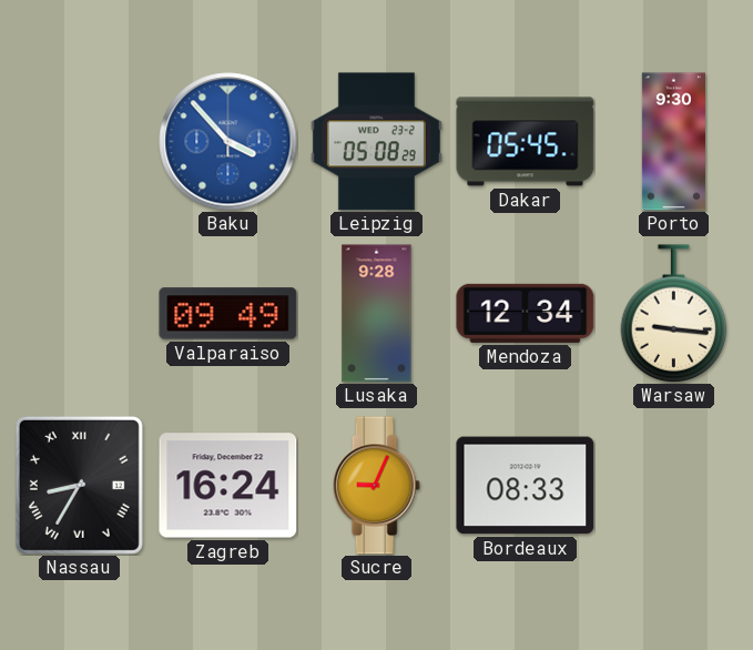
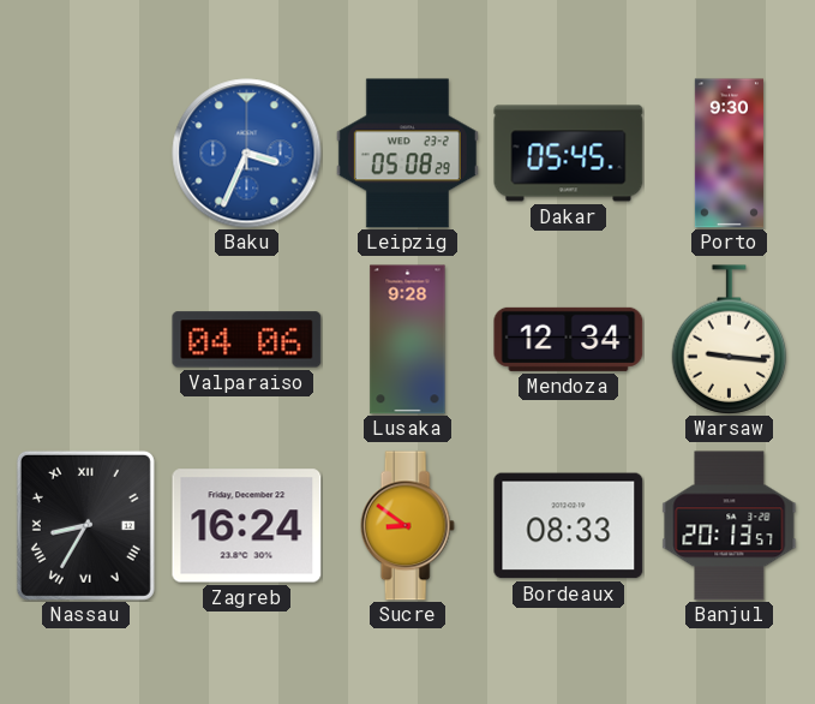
Baku: 3:53 -> 3:34 (247, 154)
Valparaiso: 09:49 -> 04:06 (247, 340)
Sucre: 9:04 -> 8:51 (407, 526)
Banjul: none -> 20:13 (730, 526)
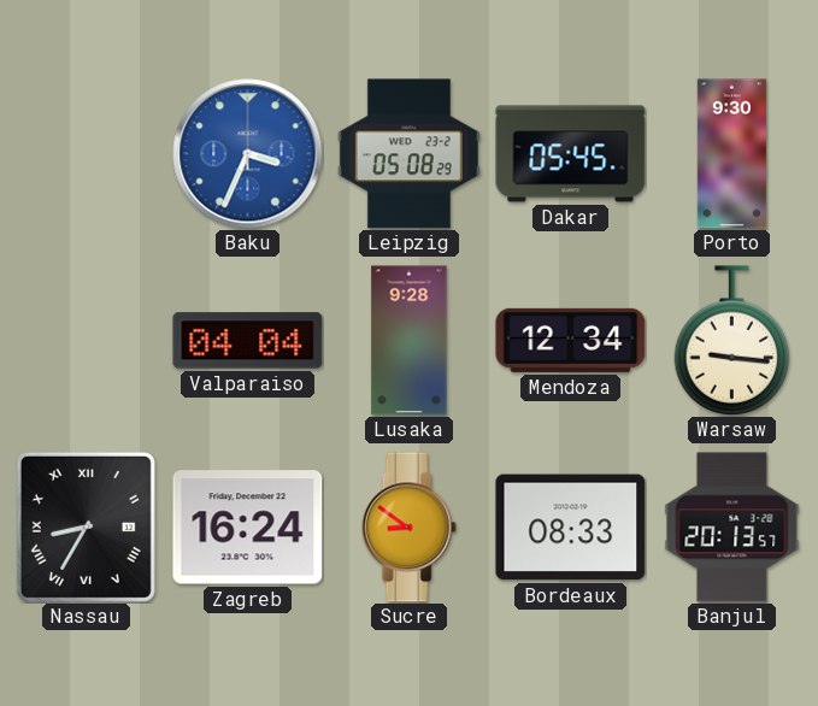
Valparaiso: 04:06 -> 04:04 (248, 341)
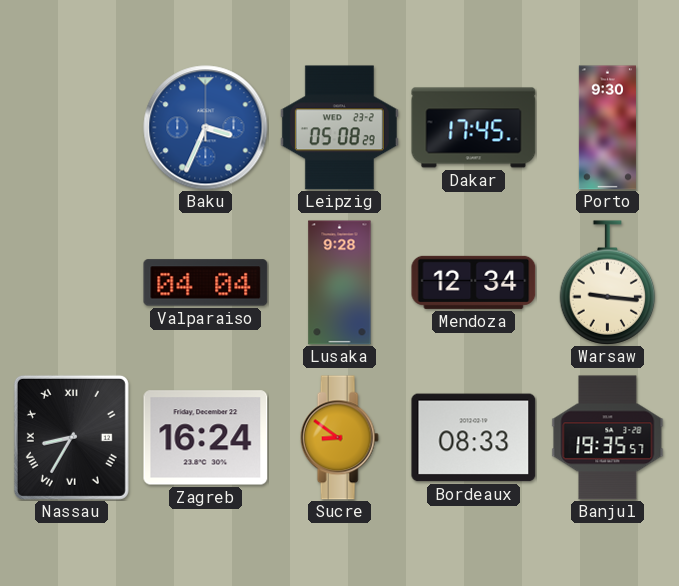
Dakar: 05:45 -> 17:45 (474, 128)
Banjul: 20:13 -> 19:35 (608, 438)
